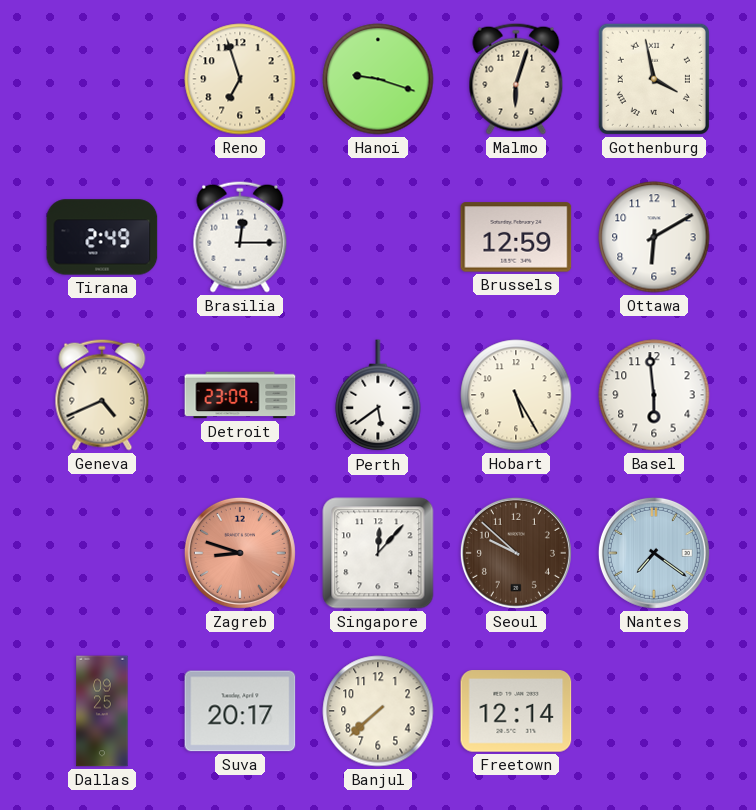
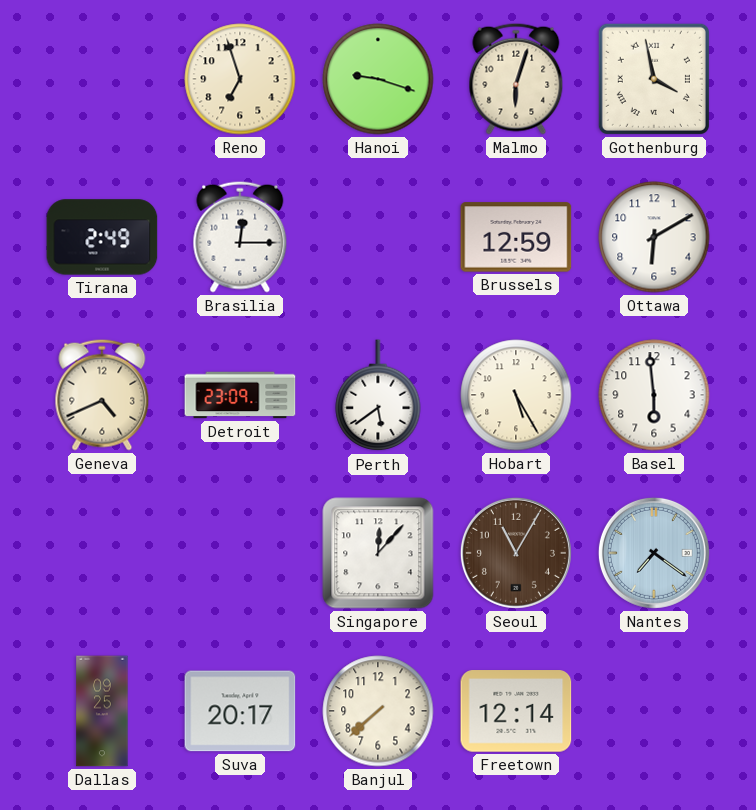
Zagreb: 8:48 -> none (240, 553)
Seoul: 9:52 -> 11:05 (516, 553)
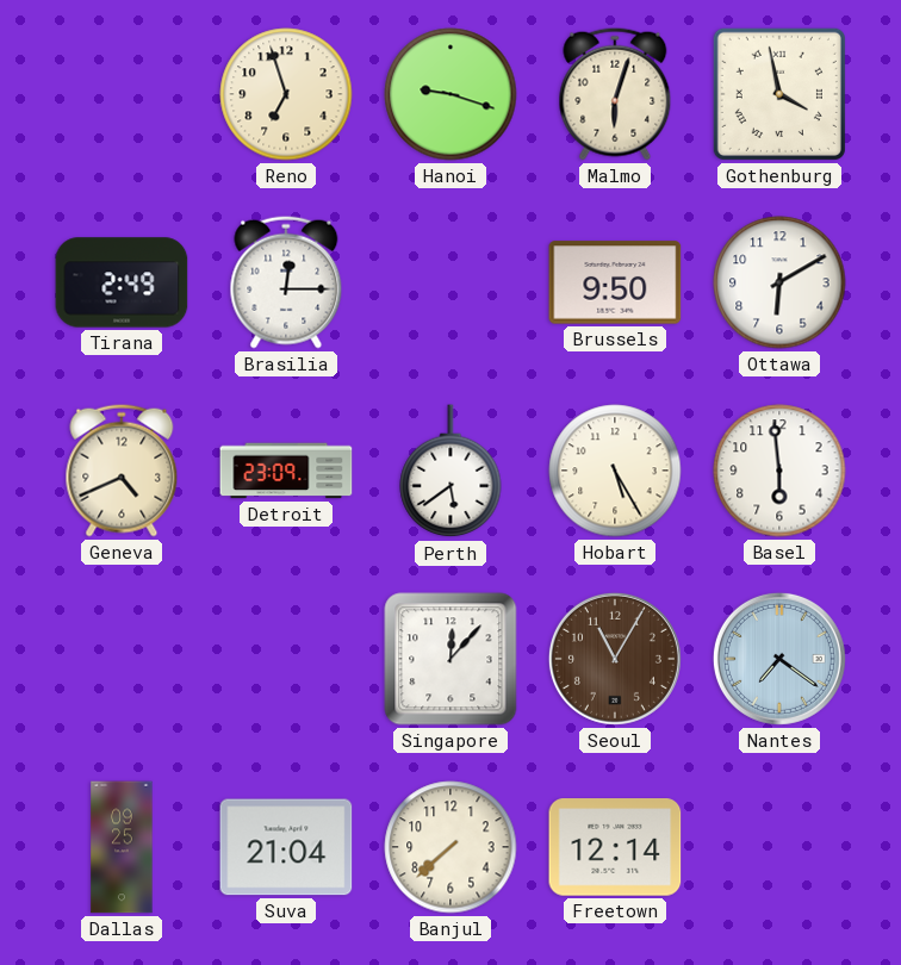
Brussels: 12:59 -> 9:50 (615, 282)
Suva: 20:17 -> 21:04 (286, 847)
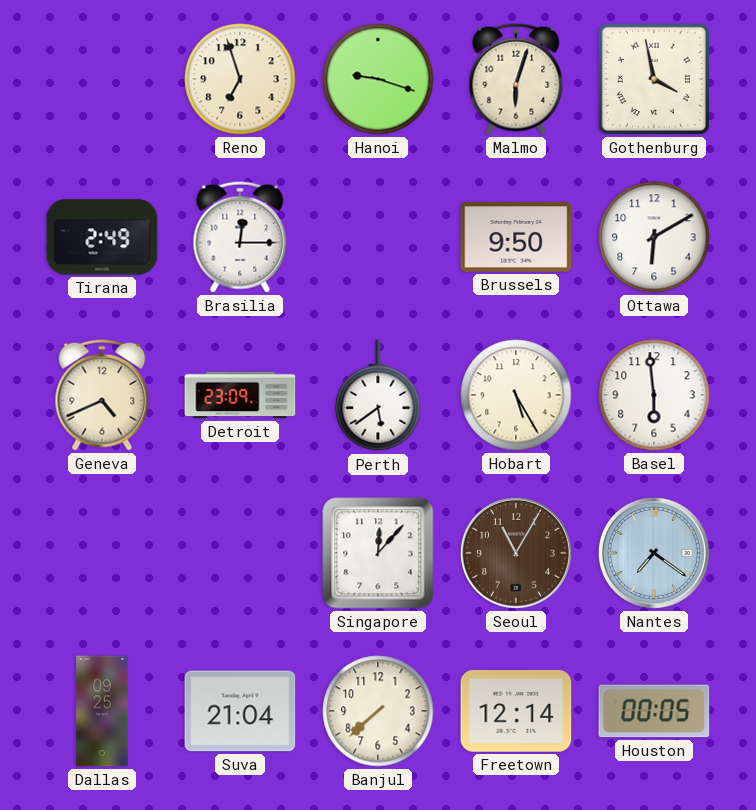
Houston: none -> 00:05 (654, 711)
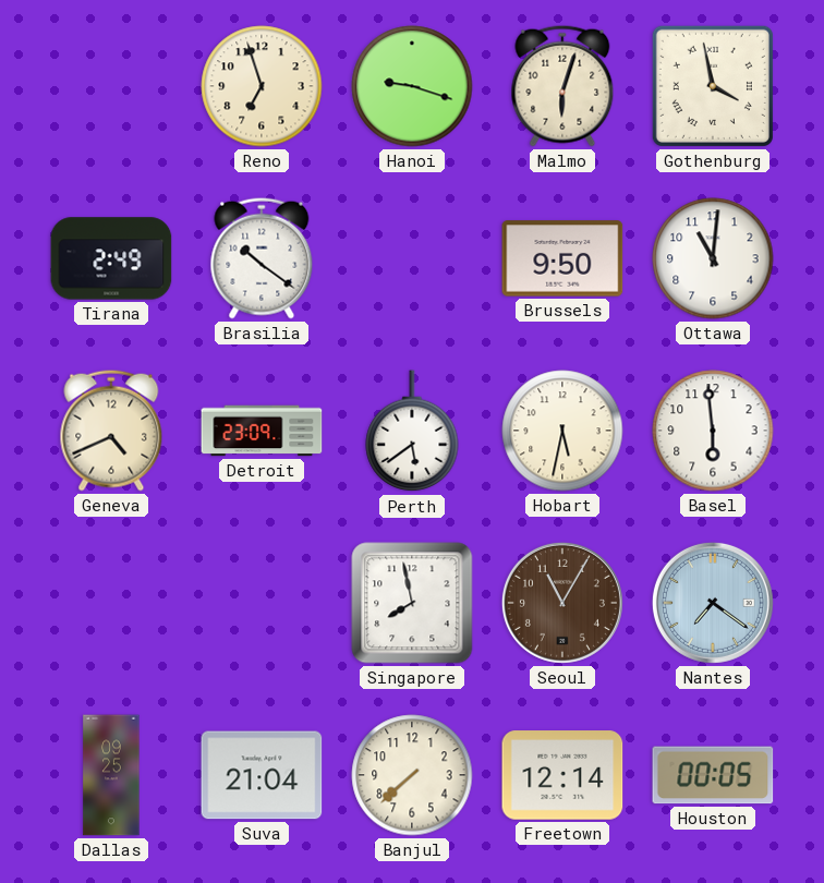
Brasilia: 12:15 -> 10:21 (262, 258)
Ottawa: 6:10 -> 11:01 (713, 258)
Hobart: 5:25 -> 5:32 (562, 431)
Singapore: 12:07 -> 7:58 (412, 603)
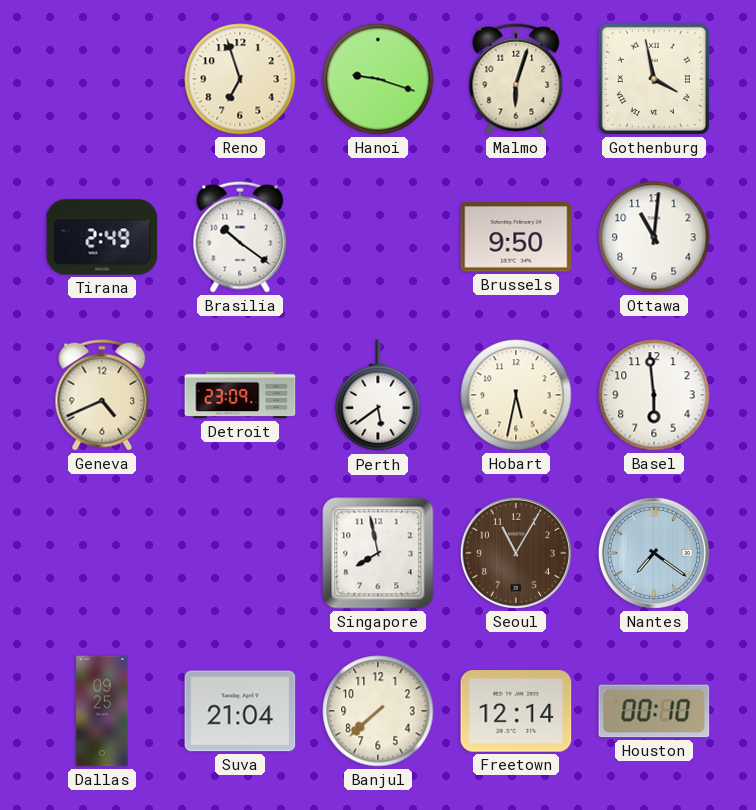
Houston: 00:05 -> 00:10 (654, 711)
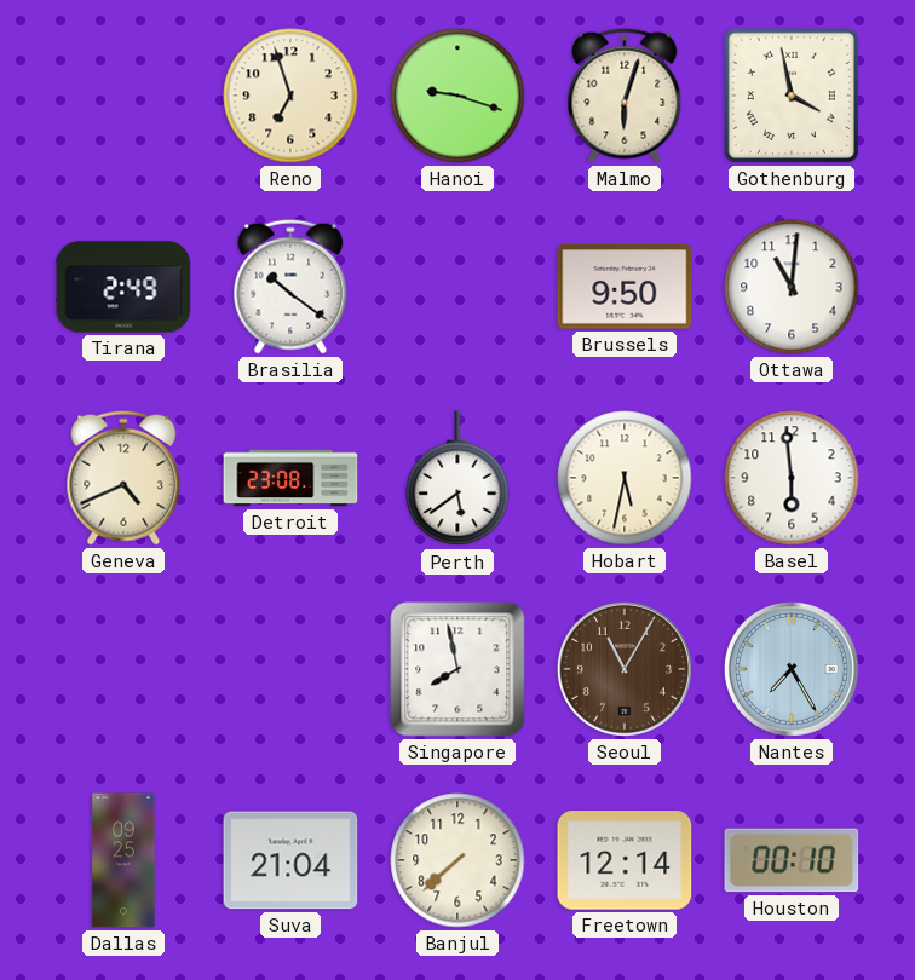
Detroit: 23:09 -> 23:08 (290, 478)
Nantes: 7:21 -> 7:25 (792, 669)
